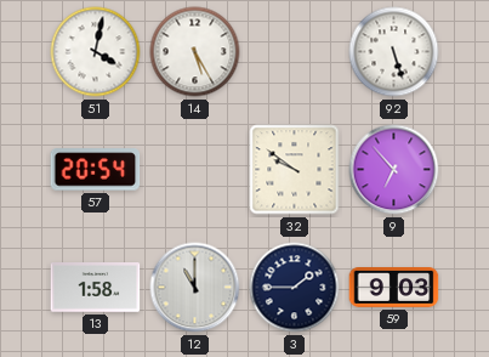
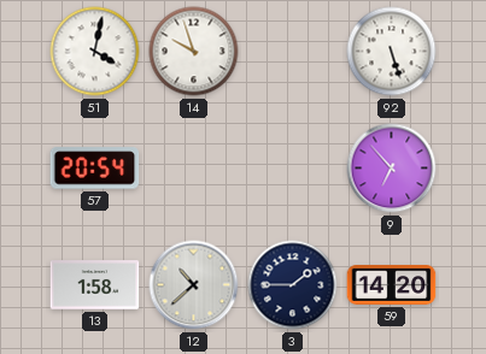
14: 5:25 -> 9:57 (194, 52)
32: 9:51 -> none (295, 170)
12: 11:00 -> 10:38 (194, 285)
59: 9:03 -> 14:20 (392, 285)
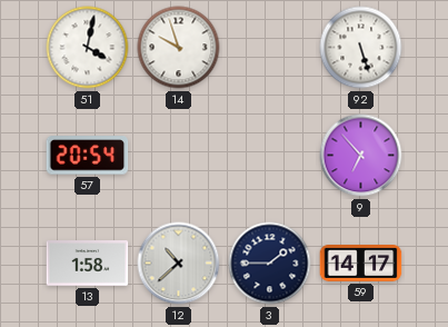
59: 14:20 -> 14:17 (361, 264)
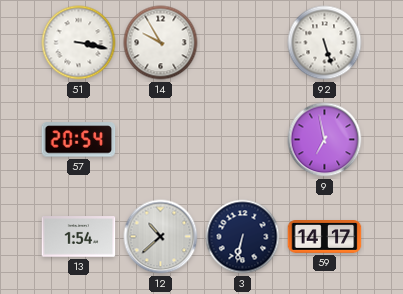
51: 4:02 -> 3:17 (79, 43)
14: 9:57 -> 9:55 (161, 43)
9: 6:53 -> 6:58 (325, 140)
13: 1:58 -> 1:54 (79, 237)
3: 1:45 -> 6:32 (243, 237)
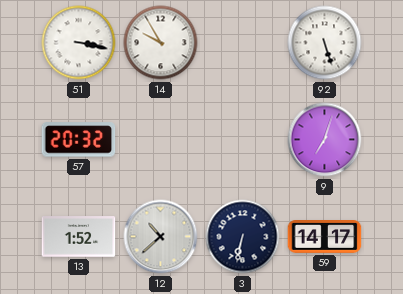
57: 20:54 -> 20:32 (79, 140)
9: 6:58 -> 7:03 (325, 140)
13: 1:54 -> 1:52 (79, 237)
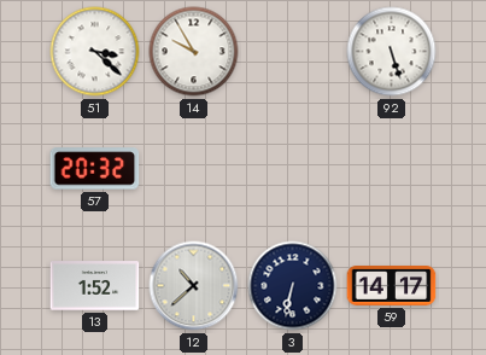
51: 3:17 -> 3:22 (95, 52)
9: 7:03 -> none (325, 140)
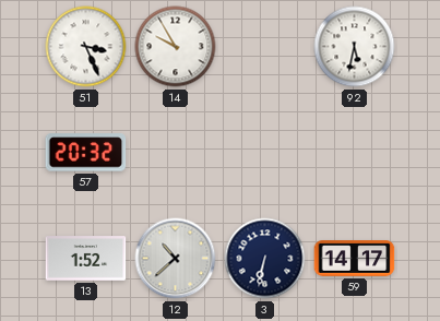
51: 3:22 -> 3:26 (86, 47)
92: 5:27 -> 5:32 (355, 47)
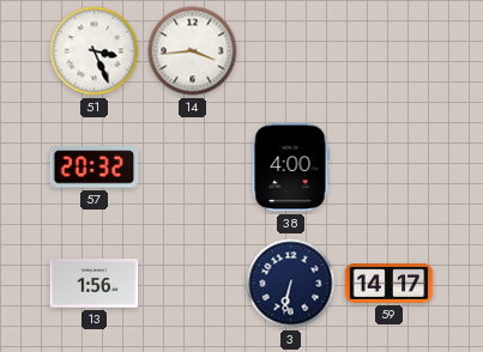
14: 9:55 -> 3:44 (193, 51)
92: 5:32 -> none (355, 47)
38: none -> 4:00 (290, 168)
13: 1:52 -> 1:56 (95, 284)
12: 10:38 -> none (176, 259)
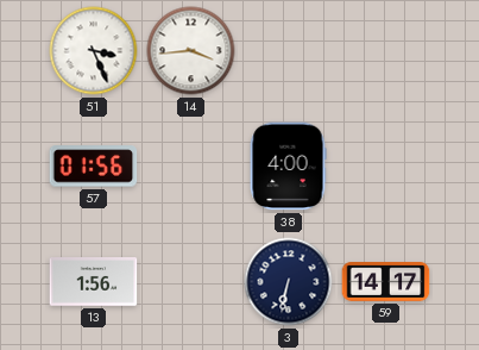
57: 20:32 -> 01:56 (94, 167)
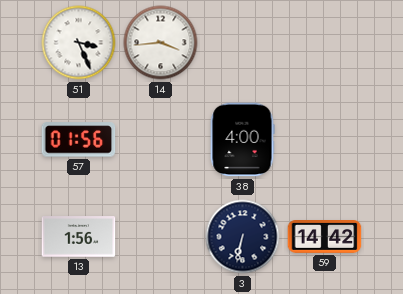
59: 14:17 -> 14:42 (325, 237)
